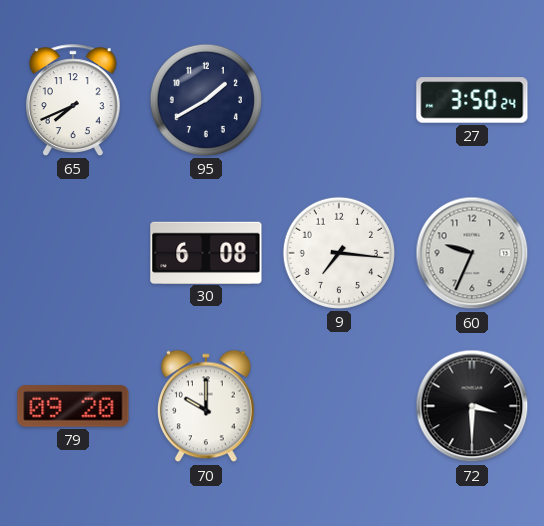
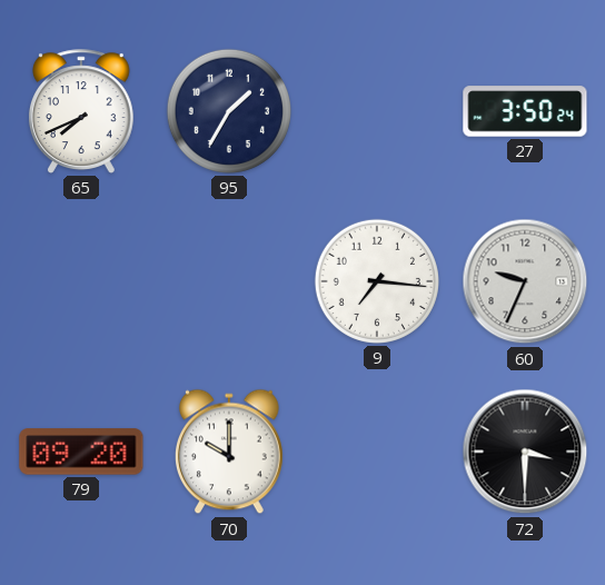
95: 1:40 -> 1:35 (229, 111)
30: 6:08 -> none (206, 252)
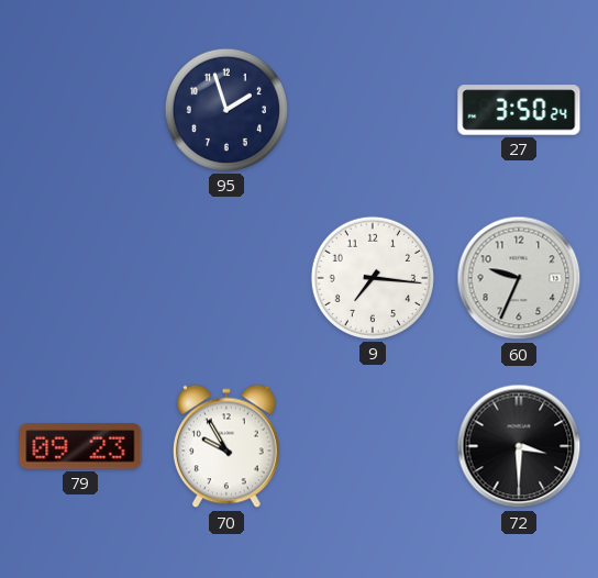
65: 7:41 -> none (81, 111)
95: 1:35 -> 1:57 (226, 110)
79: 09:20 -> 09:23 (80, 446)
70: 10:00 -> 9:55 (226, 446)
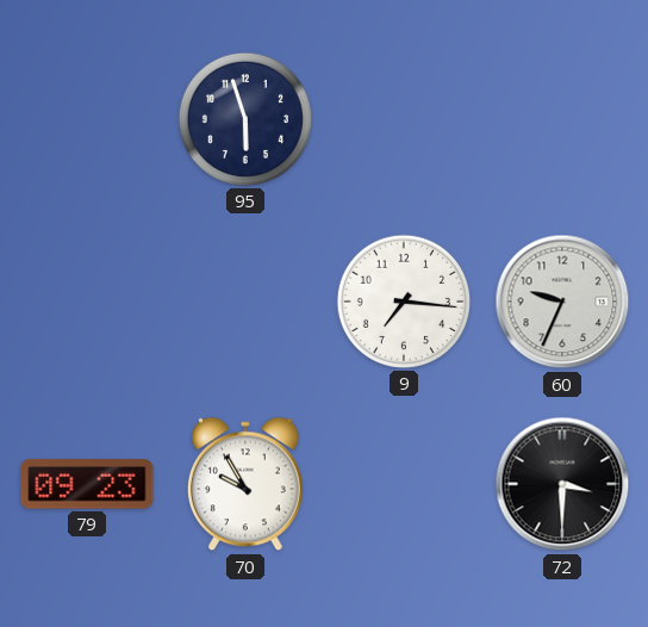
95: 1:57 -> 5:57 (245, 119)
27: 3:50 -> none (519, 110)
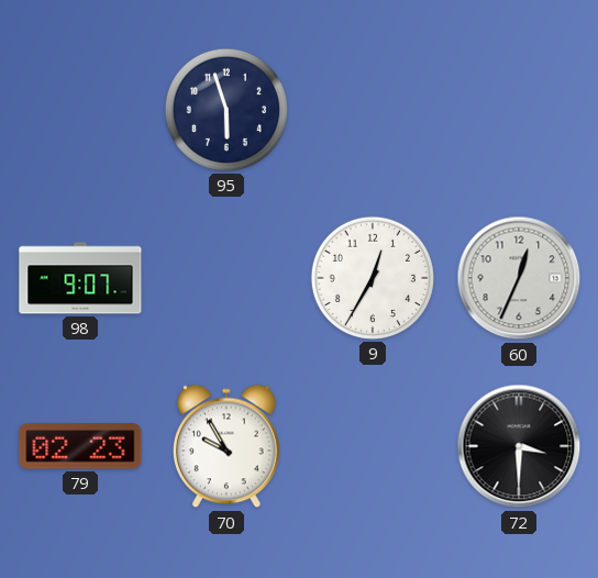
98: none -> 9:07 (80, 278)
9: 7:16 -> 12:35 (373, 278)
60: 9:34 -> 12:34 (519, 278)
79: 09:23 -> 02:23 (80, 446)
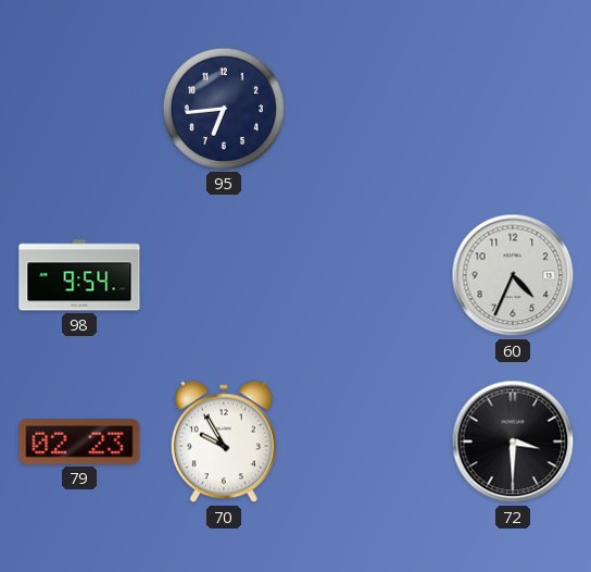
95: 5:57 -> 6:44 (224, 109)
98: 9:07 -> 9:54 (79, 275)
9: 12:35 -> none (373, 278)
60: 12:34 -> 4:34 (513, 275)
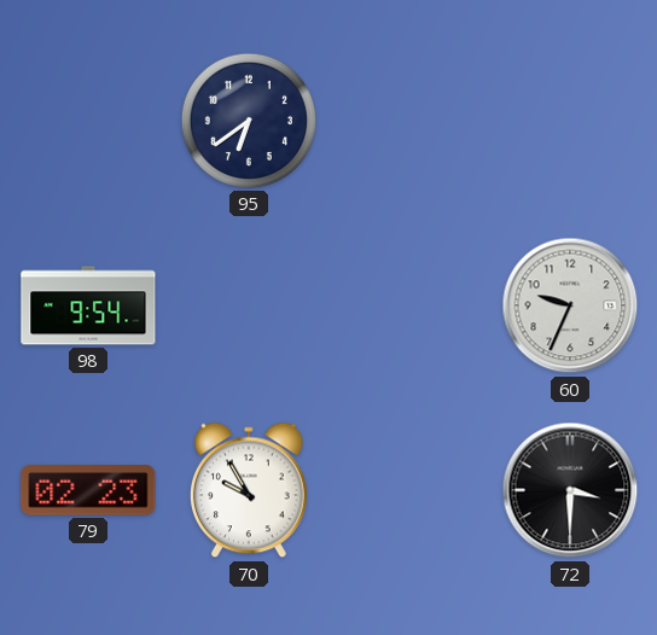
95: 6:44 -> 6:39 (249, 121)
60: 4:34 -> 9:34 (570, 305)
